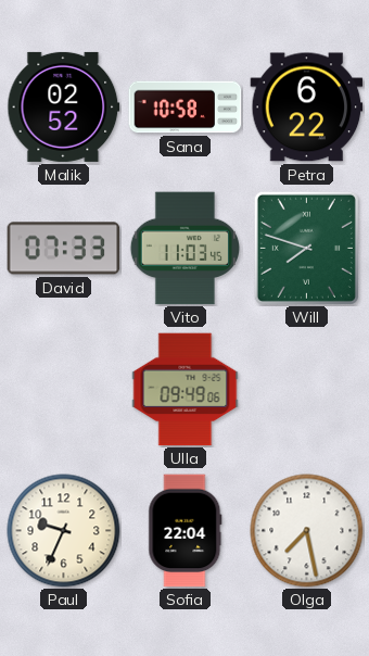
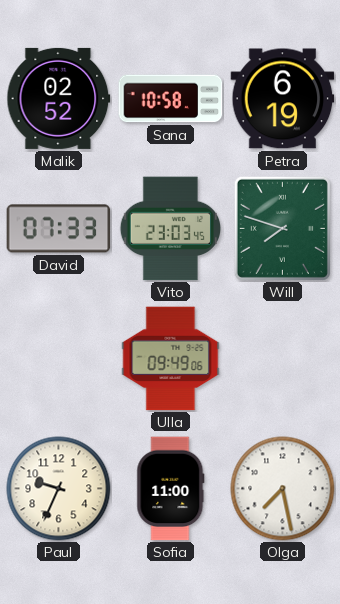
Petra: 6:22 -> 6:19 (283, 99)
Vito: 11:03 -> 23:03 (170, 229)
Sofia: 22:04 -> 11:00 (171, 489)
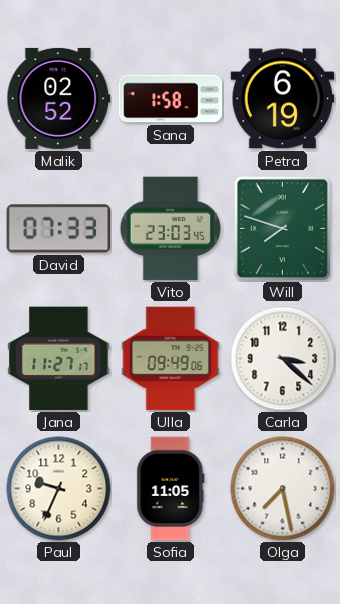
Sana: 10:58 -> 1:58 (171, 99)
Jana: none -> 11:27 (59, 359)
Carla: none -> 3:22 (283, 359)
Sofia: 11:00 -> 11:05 (171, 489)
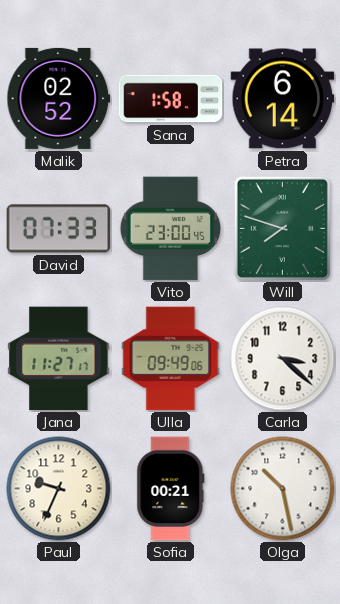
Petra: 6:19 -> 6:14 (283, 99)
Vito: 23:03 -> 23:00 (170, 229)
Sofia: 11:05 -> 00:21 (171, 489)
Olga: 7:28 -> 10:28 (283, 489)
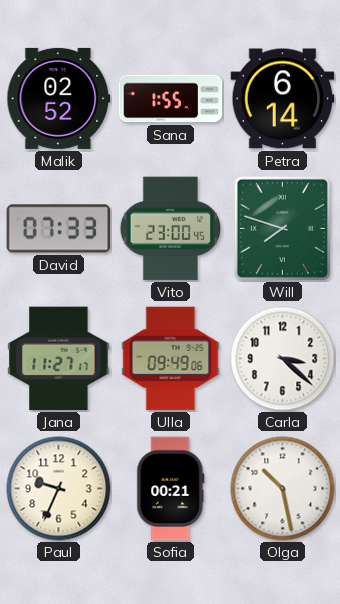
Sana: 1:58 -> 1:55 (171, 99)
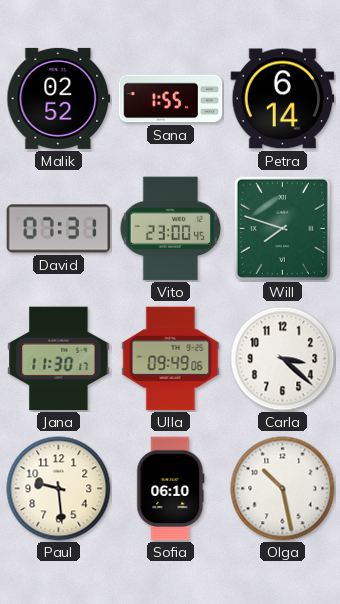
David: 07:33 -> 07:31 (59, 229)
Jana: 11:27 -> 11:30 (59, 359)
Paul: 9:34 -> 9:29 (59, 489)
Sofia: 00:21 -> 06:10 (171, 489)
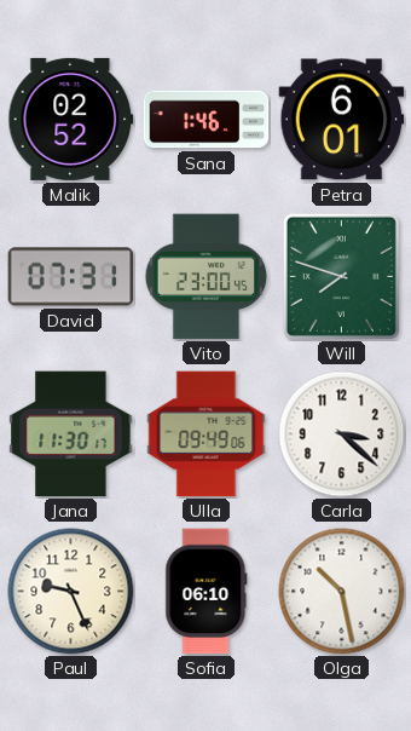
Sana: 1:55 -> 1:46 (207, 120)
Petra: 6:14 -> 6:01 (342, 120)
Paul: 9:29 -> 9:26 (71, 592)
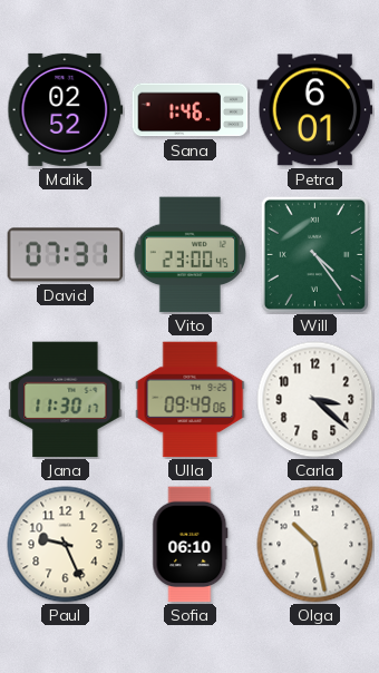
Will: 7:48 -> 4:24 (314, 254)
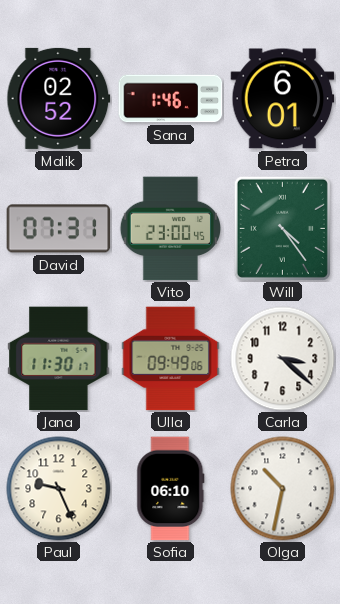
Olga: 10:28 -> 10:32 (283, 489)
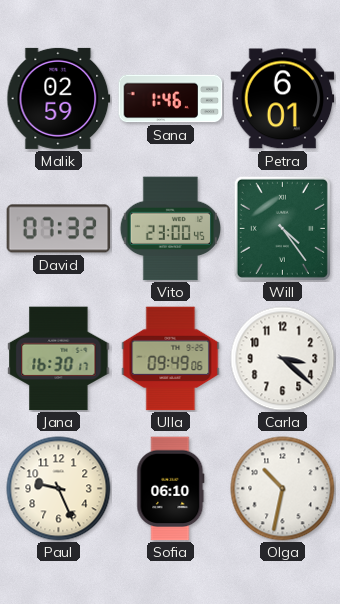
Malik: 02:52 -> 02:59 (59, 98)
David: 07:31 -> 07:32 (59, 229)
Jana: 11:30 -> 16:30 (59, 359)
